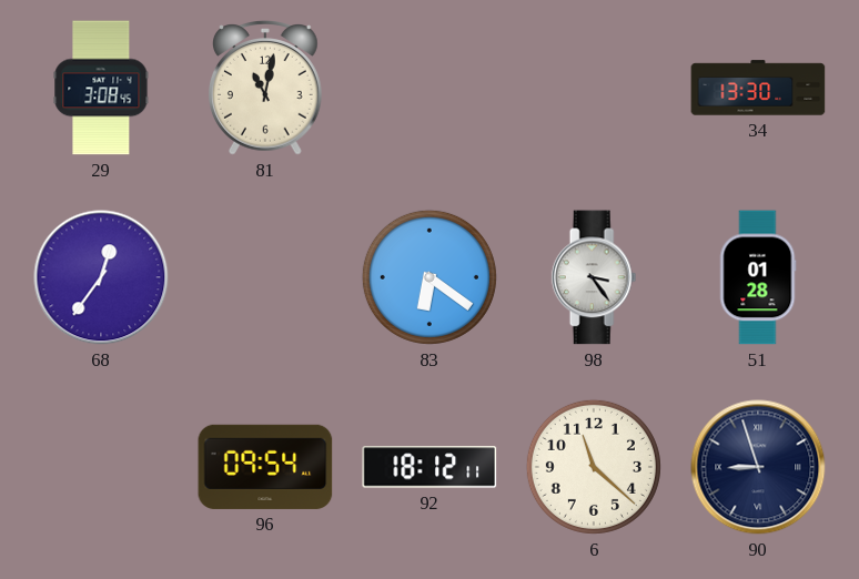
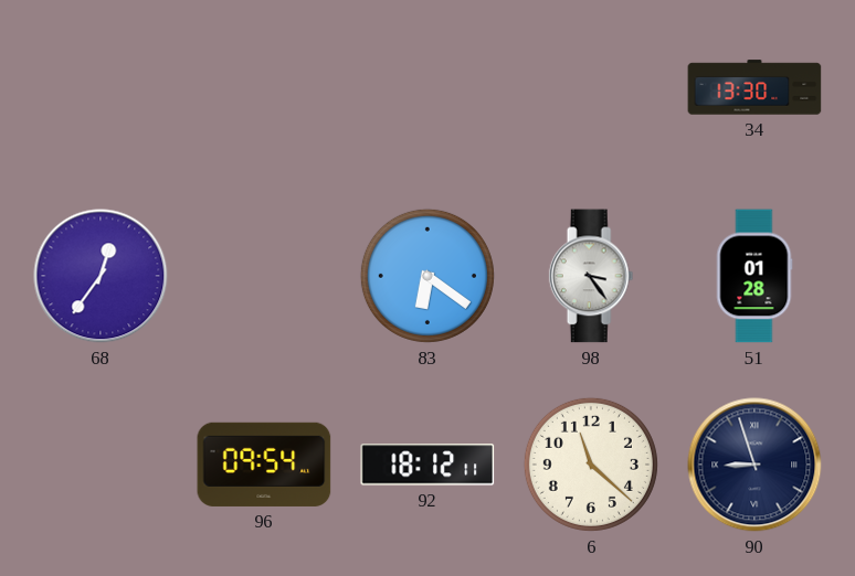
29: 3:08 -> none (101, 88)
81: 11:02 -> none (266, 89)
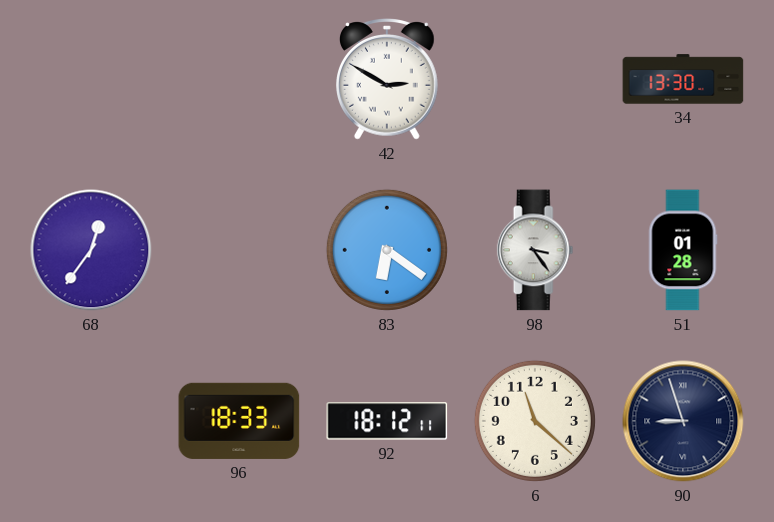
42: none -> 2:50 (388, 80)
96: 09:54 -> 18:33 (239, 421)
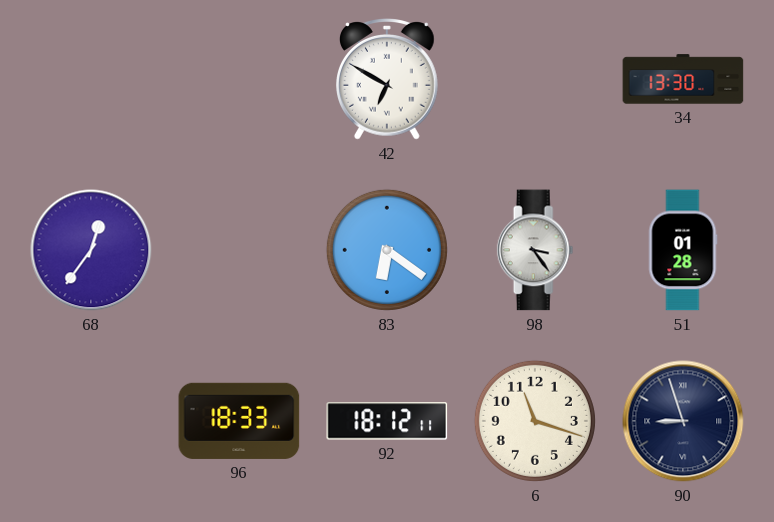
42: 2:50 -> 6:50 (388, 80)
6: 11:22 -> 11:18 (535, 421)
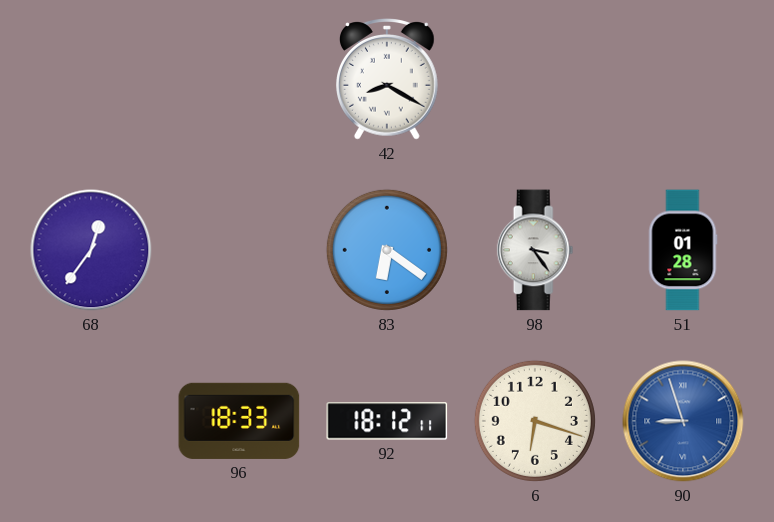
42: 6:50 -> 8:20 (388, 80)
34: 13:30 -> none (683, 79)
6: 11:18 -> 6:18 (535, 421)
90 dial: navy -> blue (683, 421)
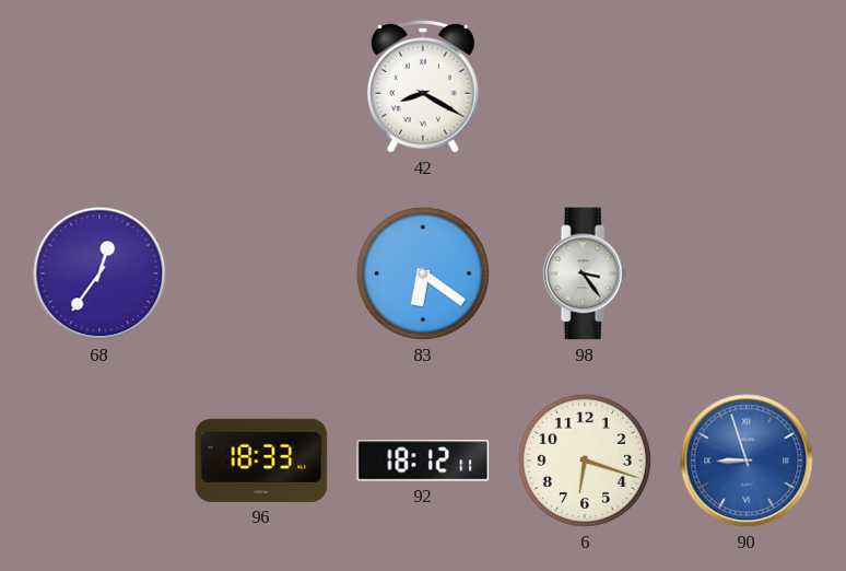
51: 01:28 -> none (683, 250)
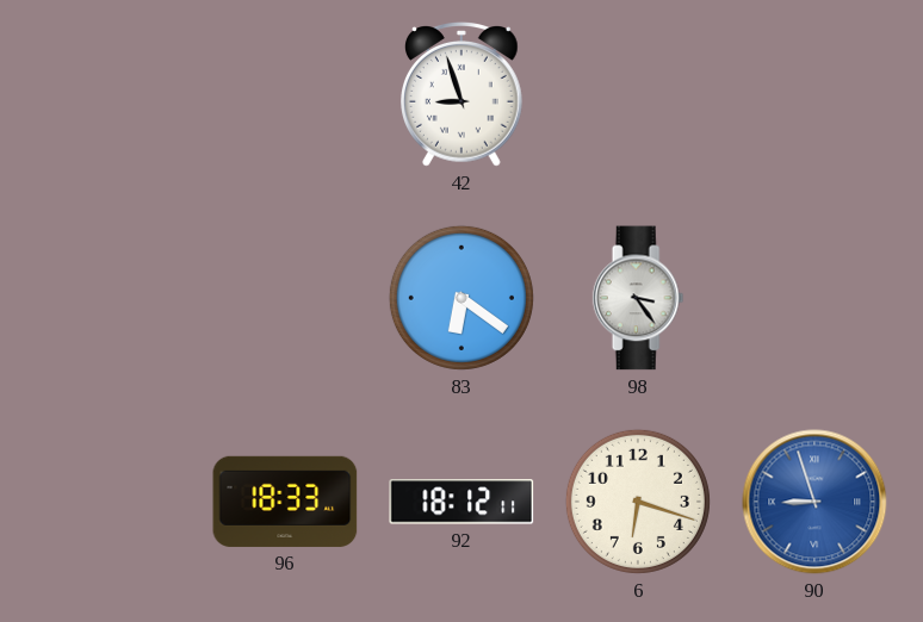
42: 8:20 -> 8:57 (463, 95)
68: 12:36 -> none (99, 273)
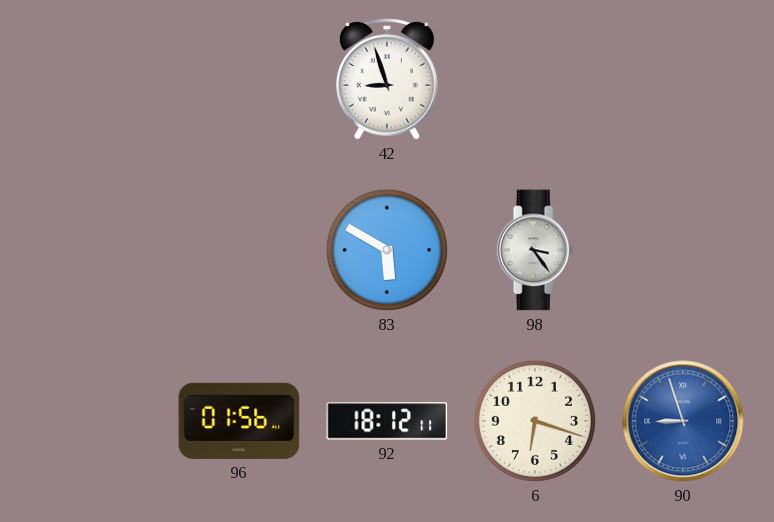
83: 6:21 -> 5:50 (387, 250)
96: 18:33 -> 01:56 (239, 421)
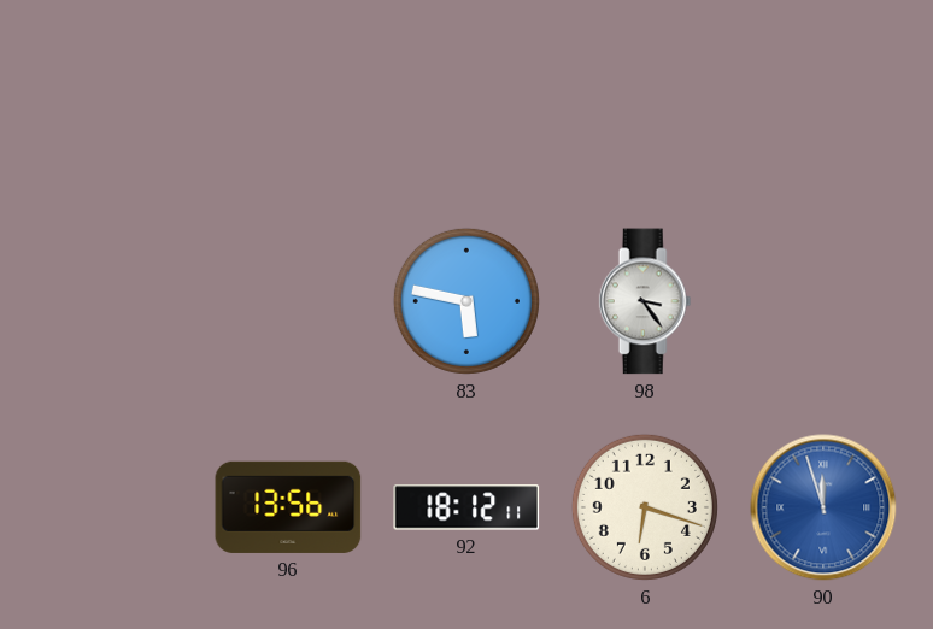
42: 8:57 -> none (388, 80)
83: 5:50 -> 5:47 (466, 301)
96: 01:56 -> 13:56 (288, 507)
90: 8:57 -> 11:57 (823, 507)
